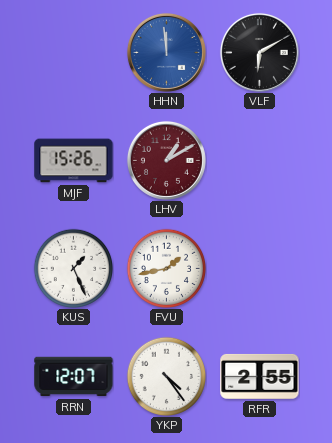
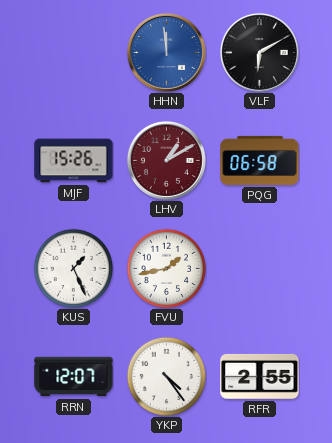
PQG: none -> 06:58 (260, 160)
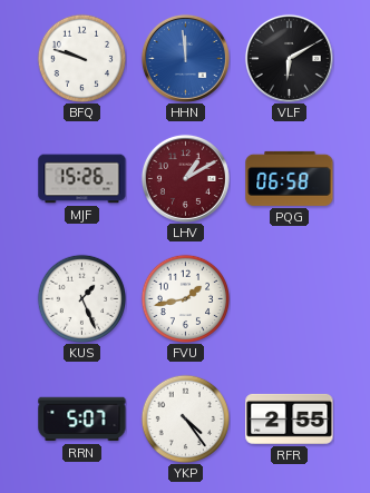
BFQ: none -> 9:48 (81, 58)
RRN: 12:07 -> 5:07 (82, 420)
